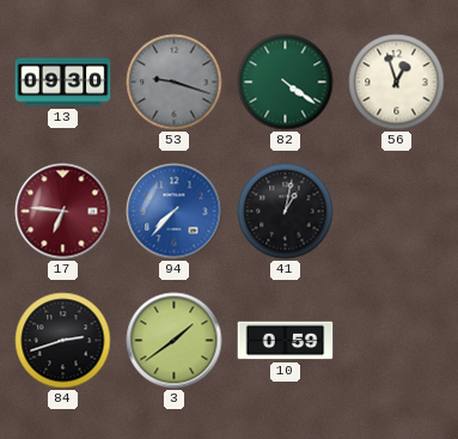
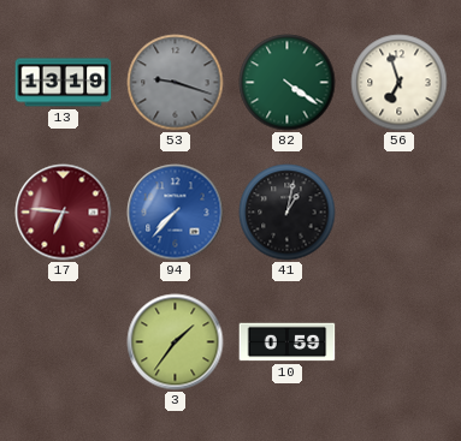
13: 09:30 -> 13:19 (64, 83)
56: 12:57 -> 6:57 (400, 83)
84: 2:42 -> none (63, 341)
3: 1:39 -> 1:36 (176, 342)
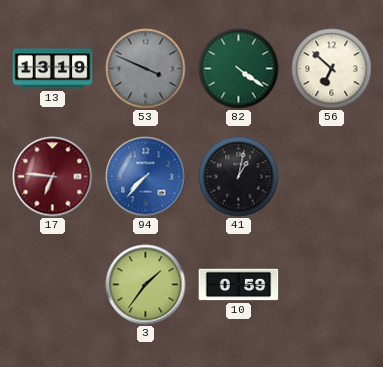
53: 9:18 -> 3:49 (146, 69)
56: 6:57 -> 6:52 (332, 69)
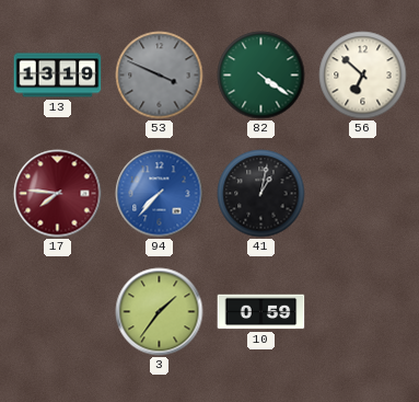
17: 6:46 -> 7:46 (58, 194)
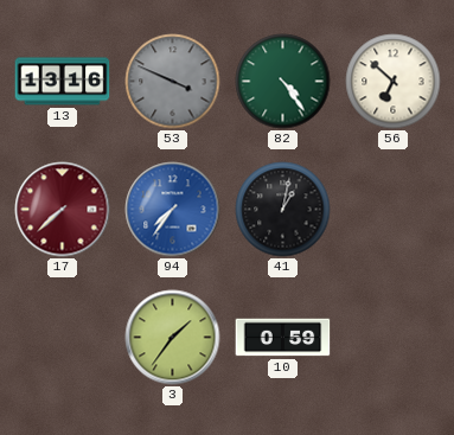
13: 13:19 -> 13:16 (63, 82)
82: 4:21 -> 4:24 (283, 82)
17: 7:46 -> 7:38 (63, 210)
94: 7:37 -> 7:36 (173, 210)
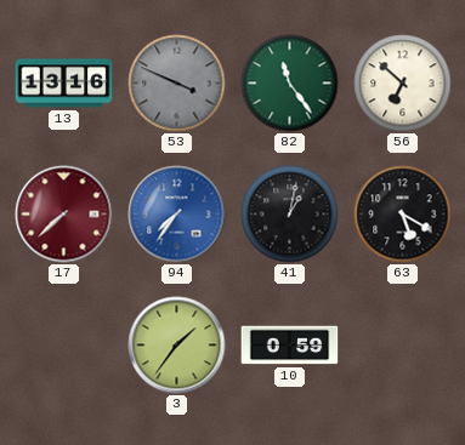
82: 4:24 -> 11:24 (290, 84)
63: none -> 5:20 (403, 215)
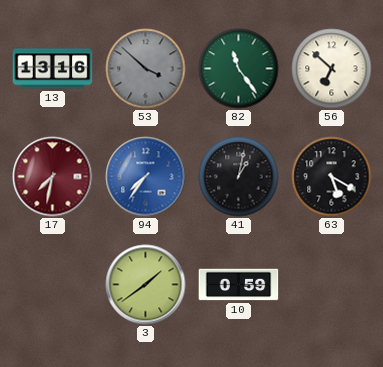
53: 3:49 -> 3:52 (146, 69)
17: 7:38 -> 7:32 (53, 177)
3: 1:36 -> 1:39 (146, 285)
